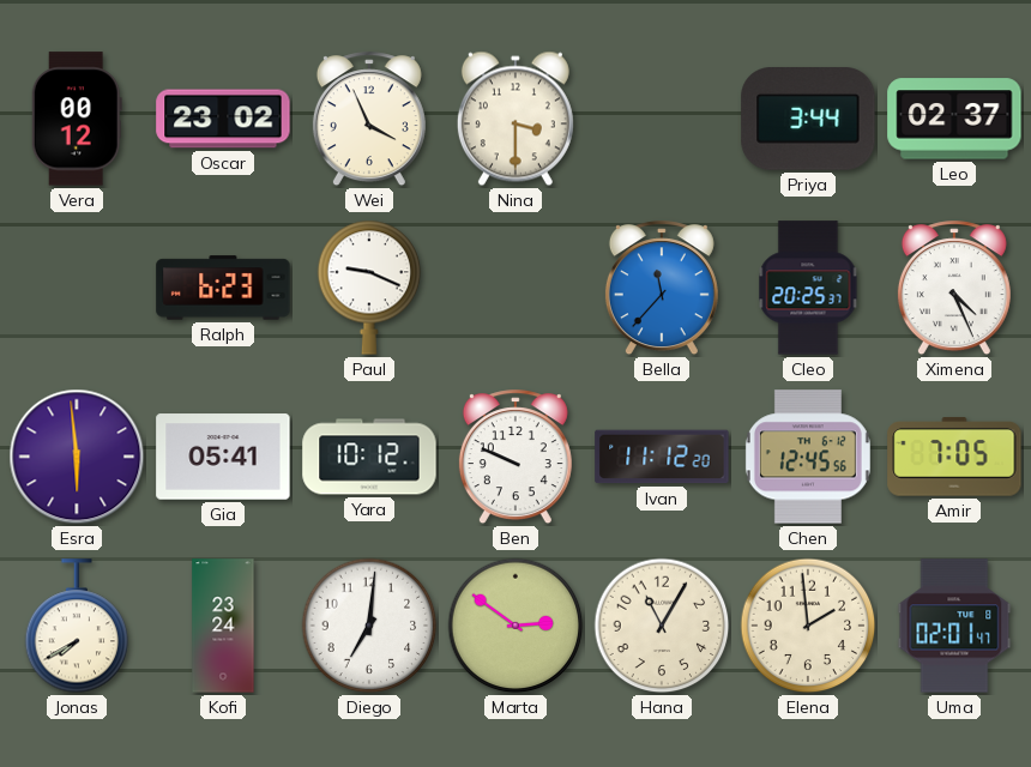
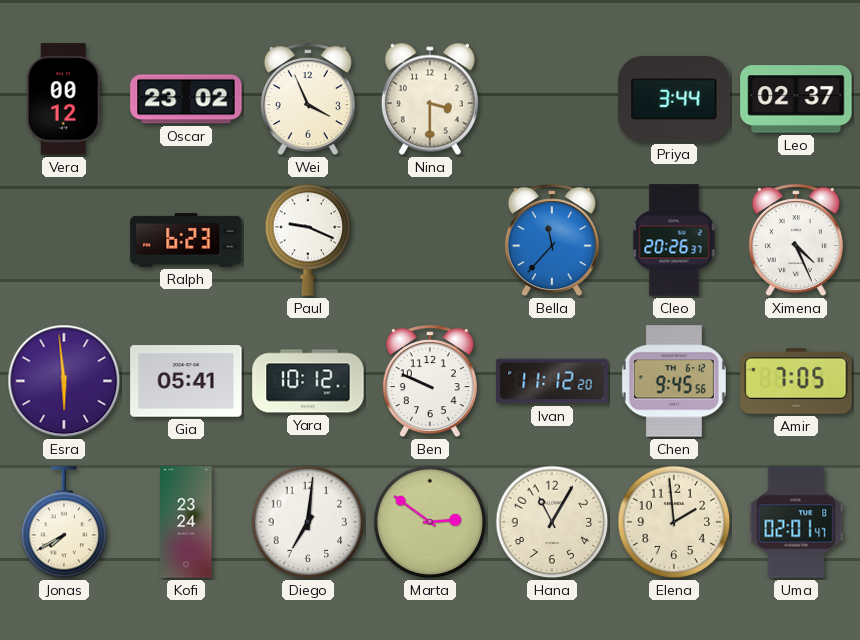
Cleo: 20:25 -> 20:26 (674, 240)
Chen: 12:45 -> 9:45 (674, 381)
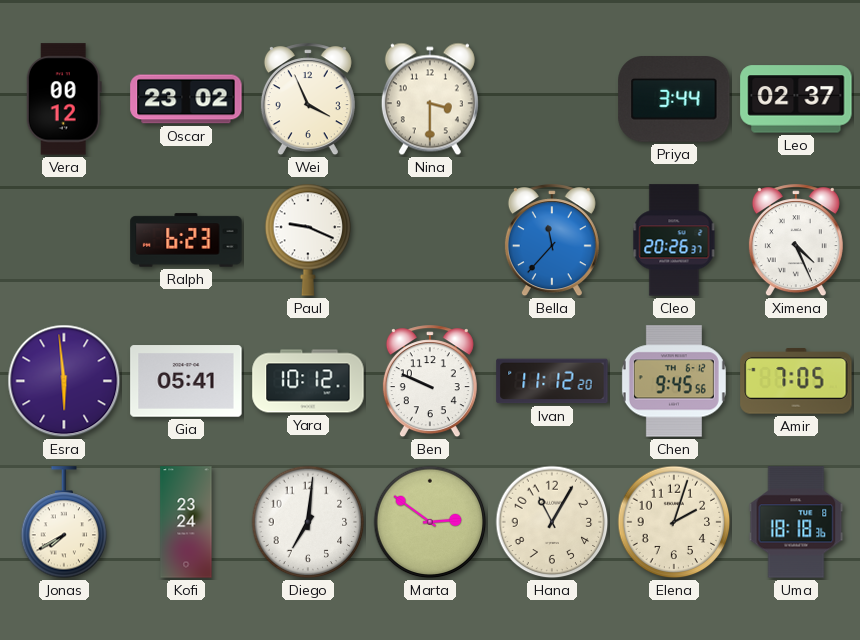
Elena: 1:59 -> 2:03 (674, 522)
Uma: 02:01 -> 18:18 (796, 522)
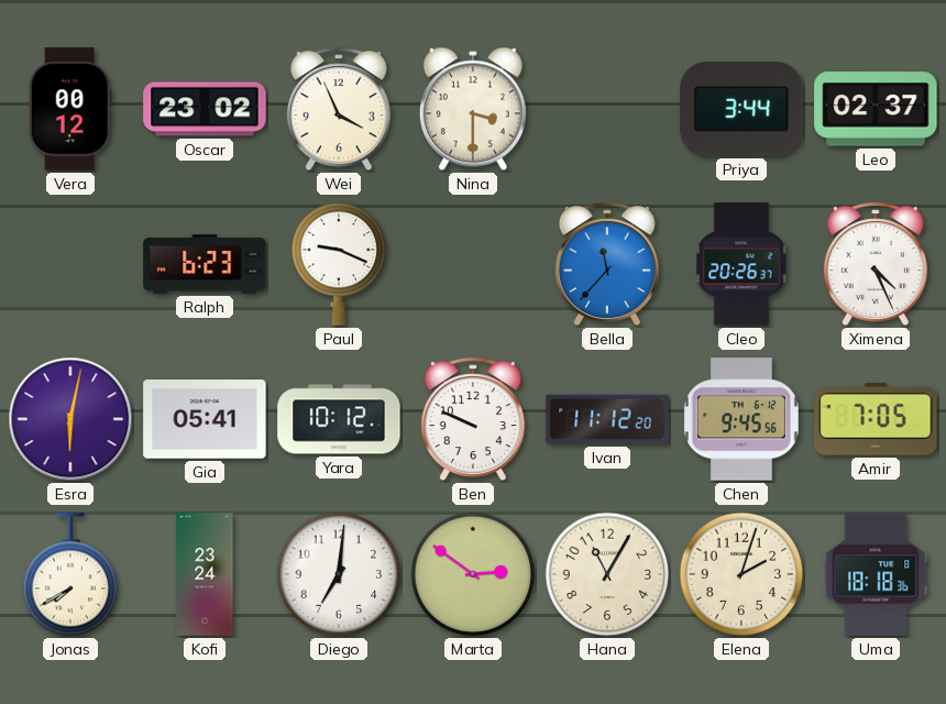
Esra: 5:59 -> 6:02 (70, 419)
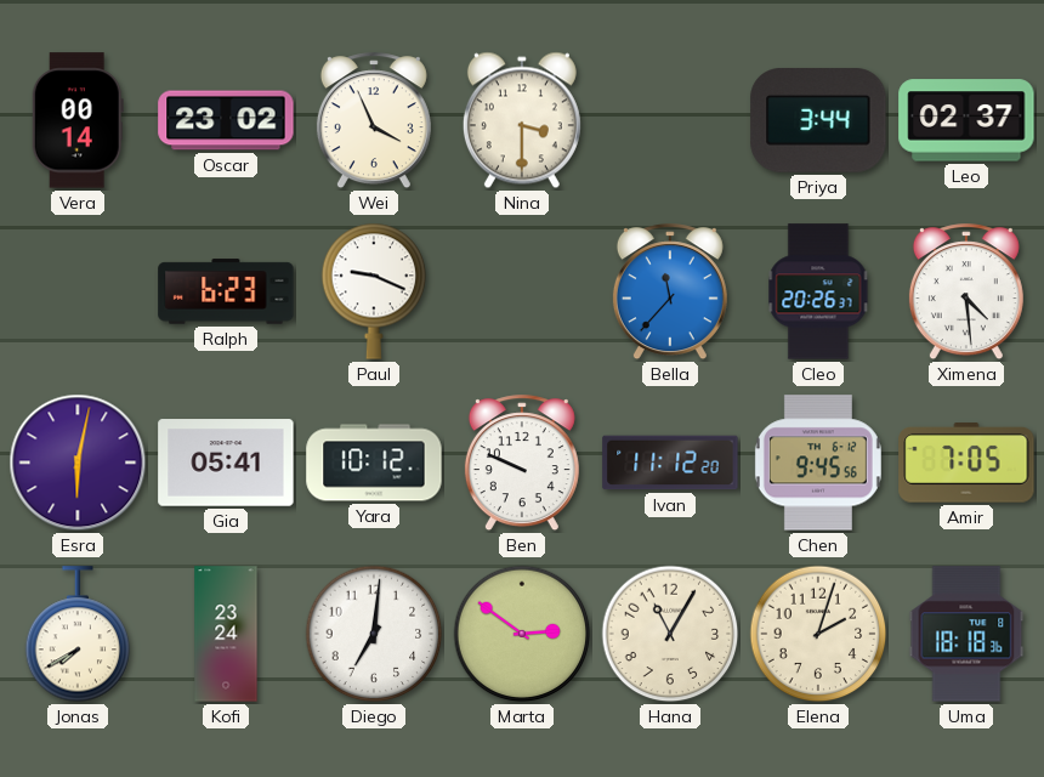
Vera: 00:12 -> 00:14 (78, 120)
Ximena: 4:26 -> 4:29 (966, 293)
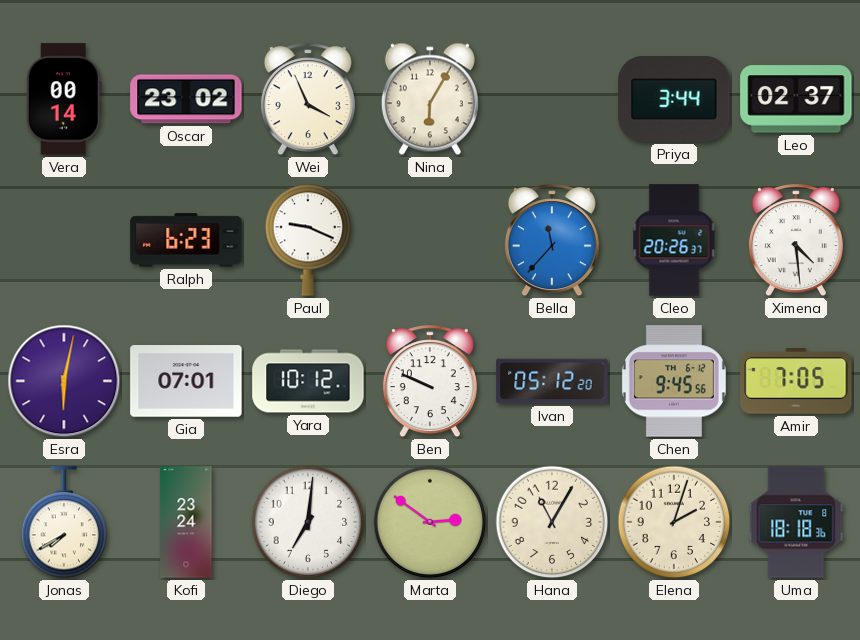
Nina: 3:30 -> 6:05 (430, 99)
Gia: 05:41 -> 07:01 (186, 381)
Ivan: 11:12 -> 05:12 (552, 381)
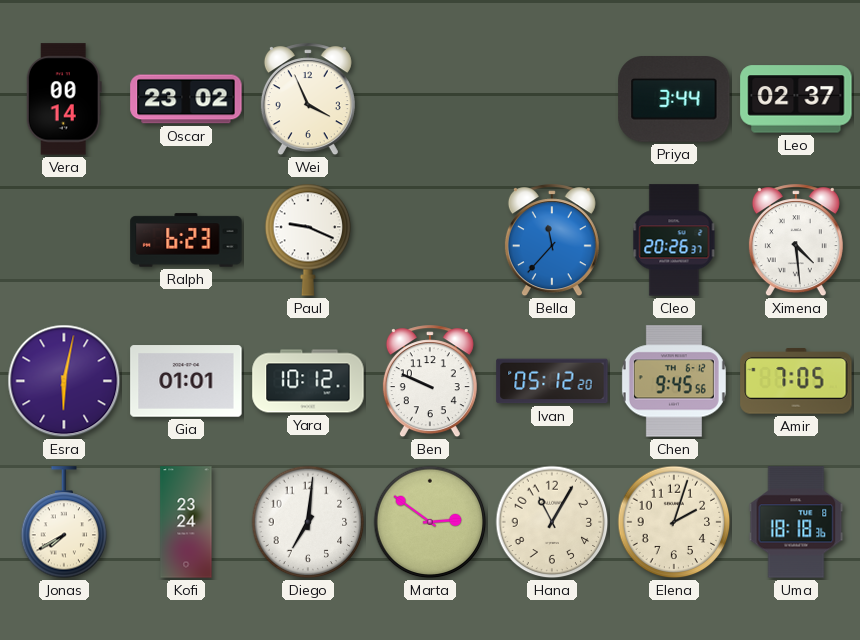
Nina: 6:05 -> none (430, 99)
Gia: 07:01 -> 01:01 (186, 381)
